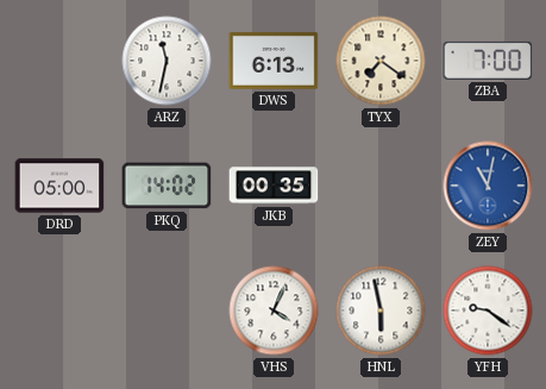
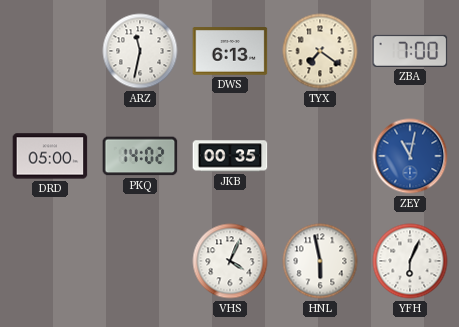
YFH: 9:21 -> 6:04 (410, 261)
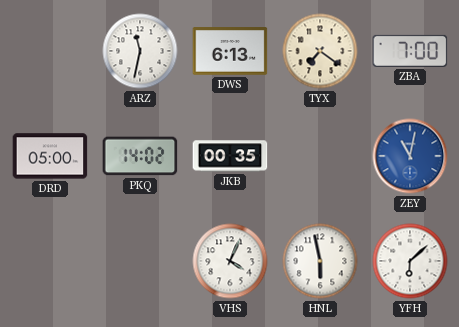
YFH: 6:04 -> 6:08 (410, 261)
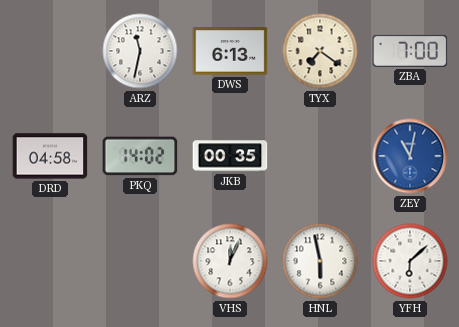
DRD: 05:00 -> 04:58 (50, 156)
VHS: 4:04 -> 12:04 (230, 261)
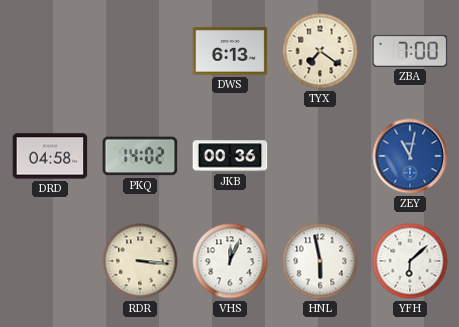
ARZ: 11:32 -> none (140, 51)
JKB: 00:35 -> 00:36 (230, 156)
RDR: none -> 3:16 (140, 261)
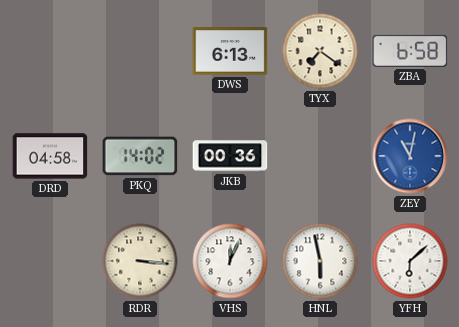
ZBA: 7:00 -> 6:58 (410, 51)
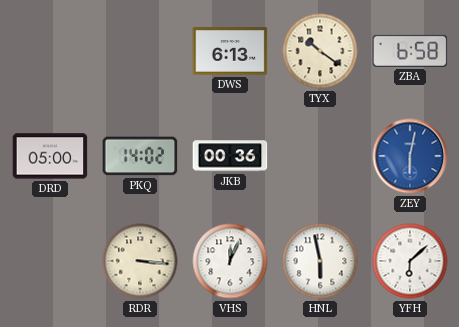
TYX: 7:21 -> 10:21 (320, 51)
DRD: 04:58 -> 05:00 (50, 156)
ZEY: 11:02 -> 6:02 (410, 156)
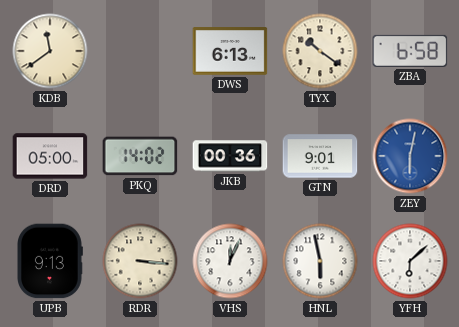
KDB: none -> 11:39 (50, 51)
GTN: none -> 9:01 (320, 156)
UPB: none -> 9:13 (50, 261)
